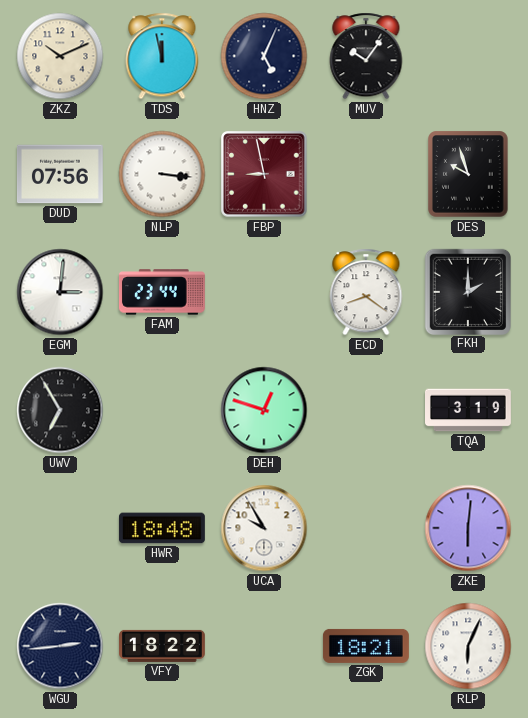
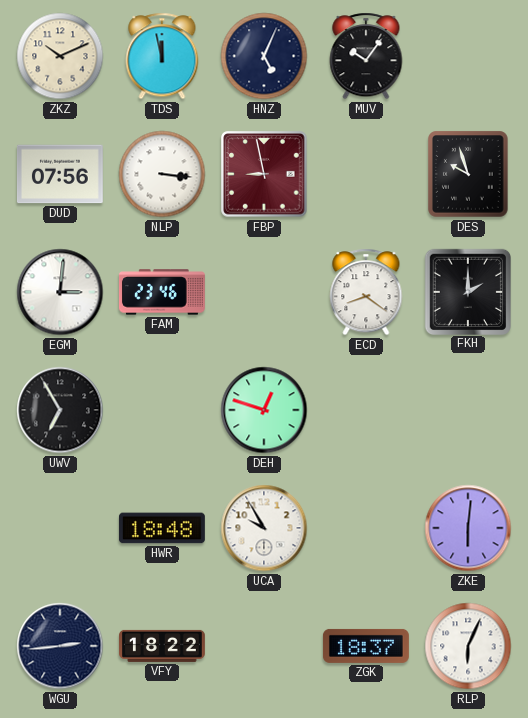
FAM: 23:44 -> 23:46 (162, 292)
TQA: 3:19 -> none (469, 410)
ZGK: 18:21 -> 18:37 (366, 646)
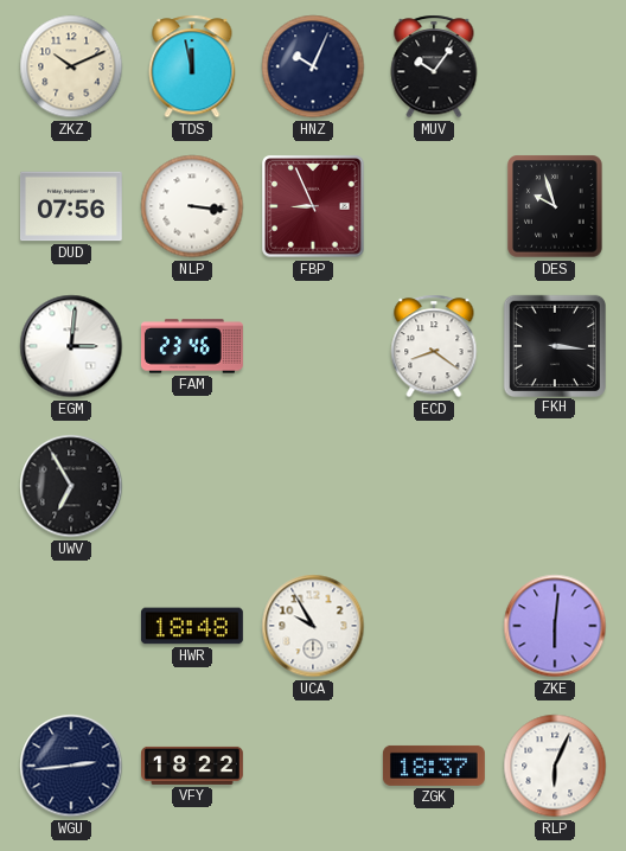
HNZ: 5:04 -> 10:04 (313, 66)
FBP: 8:58 -> 8:56 (313, 206)
FKH: 2:00 -> 3:16 (554, 345)
DEH: 12:48 -> none (264, 410)
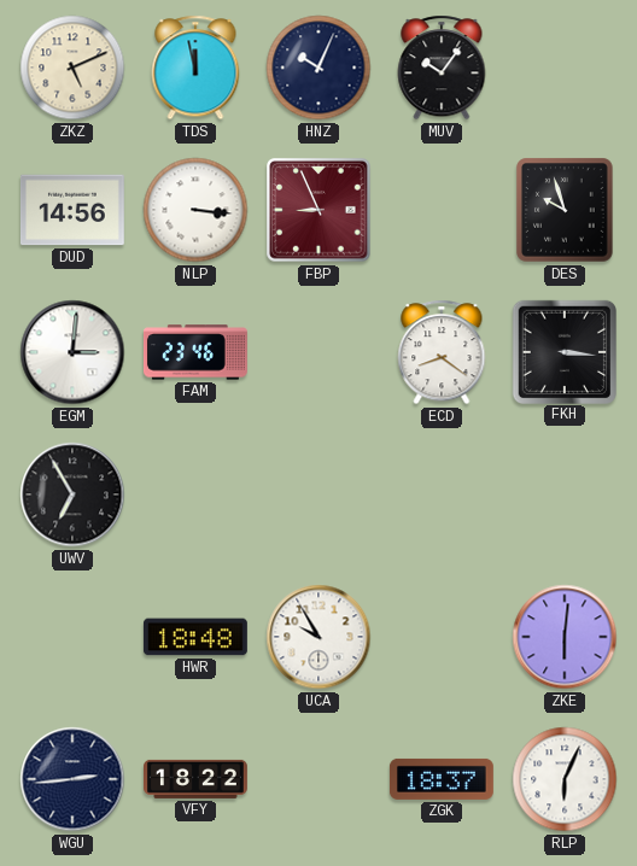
ZKZ: 10:11 -> 5:11 (72, 68)
DUD: 07:56 -> 14:56 (72, 210)
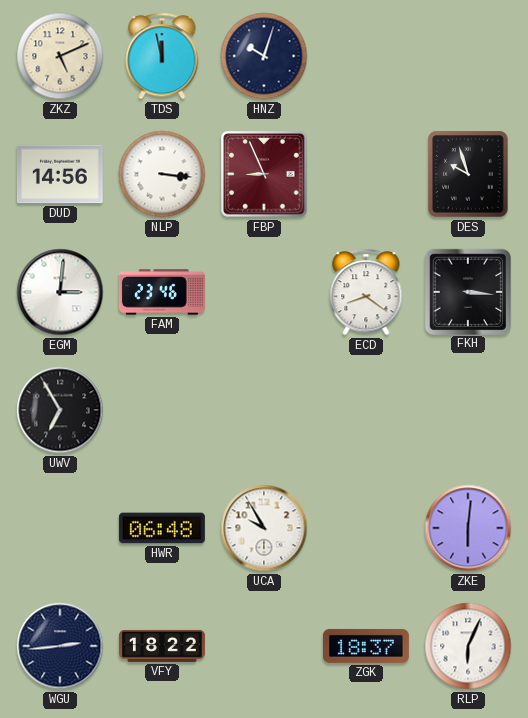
HNZ: 10:04 -> 10:03 (264, 56)
MUV: 10:06 -> none (442, 68)
HWR: 18:48 -> 06:48 (162, 528)
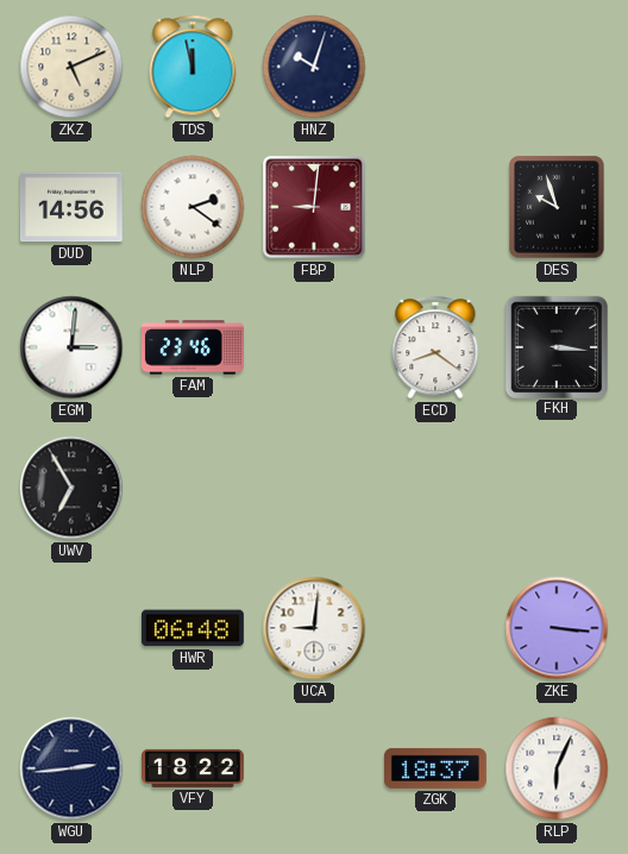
NLP: 3:16 -> 2:21 (193, 207)
FBP: 8:56 -> 9:01 (314, 207)
UCA: 9:55 -> 9:01 (314, 628)
ZKE: 6:01 -> 3:16 (557, 628)
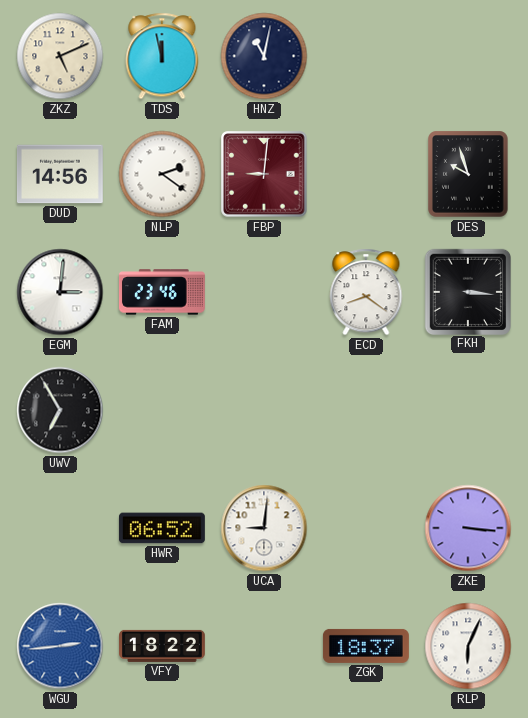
HNZ: 10:03 -> 11:02 (264, 56)
HWR: 06:48 -> 06:52 (162, 528)
WGU dial: navy -> blue (60, 646)
